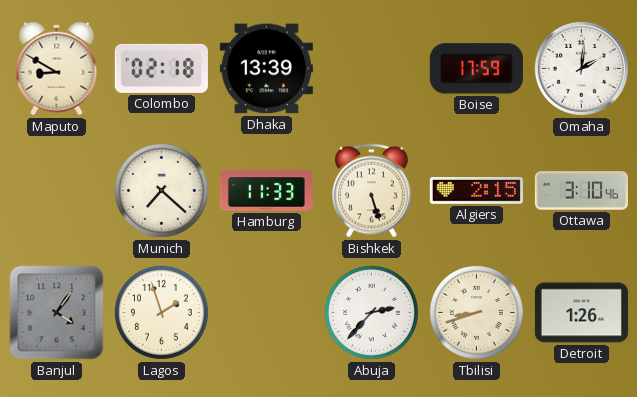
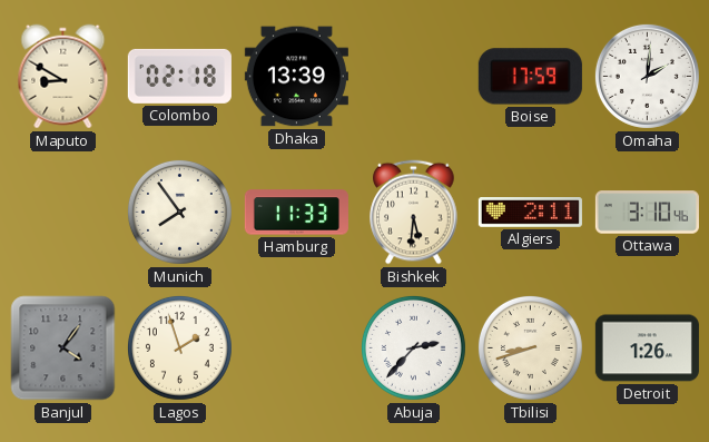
Munich: 7:22 -> 7:54 (179, 212)
Bishkek: 5:27 -> 5:31 (414, 213)
Algiers: 2:15 -> 2:11 (530, 213)
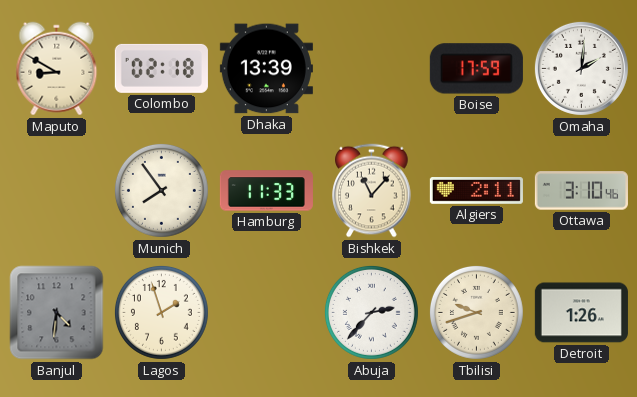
Bishkek: 5:31 -> 11:07 (372, 191)
Banjul: 4:06 -> 4:31 (57, 313)
Tbilisi: 8:42 -> 9:42 (476, 312)
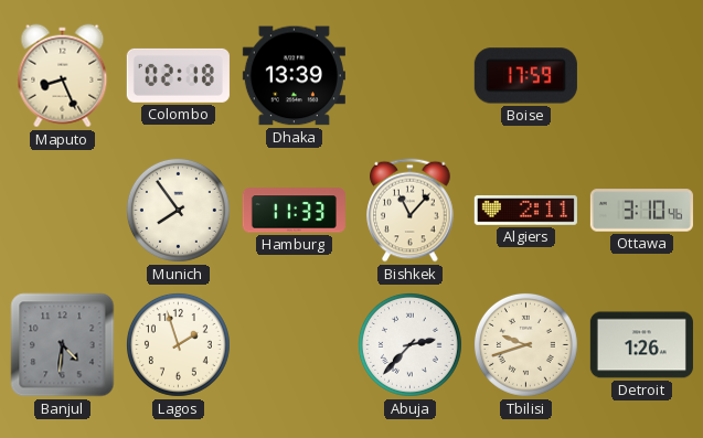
Maputo: 8:50 -> 8:26 (63, 76)
Omaha: 2:01 -> none (581, 68)
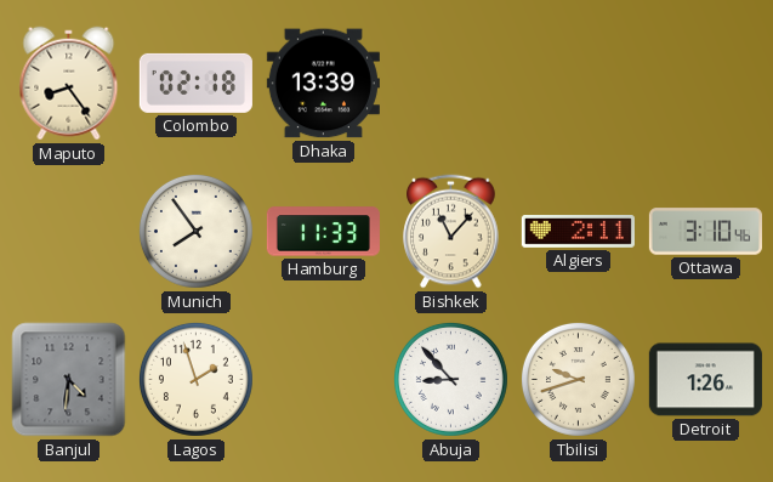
Maputo: 8:26 -> 8:24 (69, 84)
Boise: 17:59 -> none (525, 76)
Abuja: 2:37 -> 8:53 (450, 379)
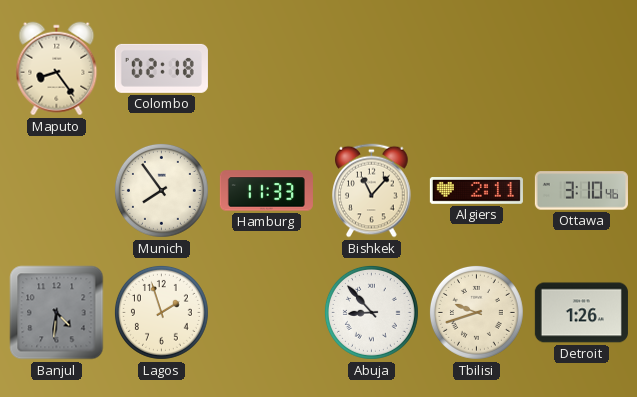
Dhaka: 13:39 -> none (323, 84)
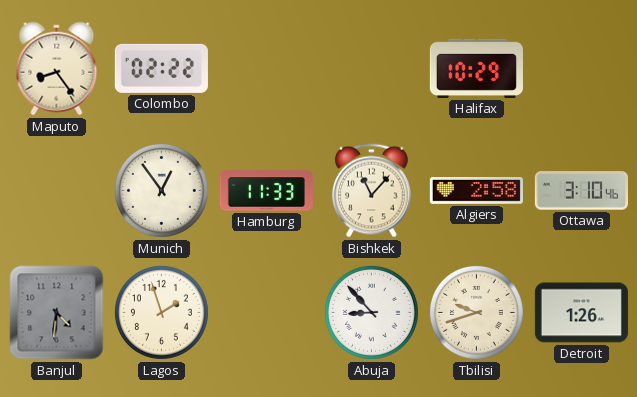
Colombo: 02:18 -> 02:22 (161, 68)
Halifax: none -> 10:29 (476, 68)
Munich: 7:54 -> 12:54 (161, 190)
Algiers: 2:11 -> 2:58 (476, 191)
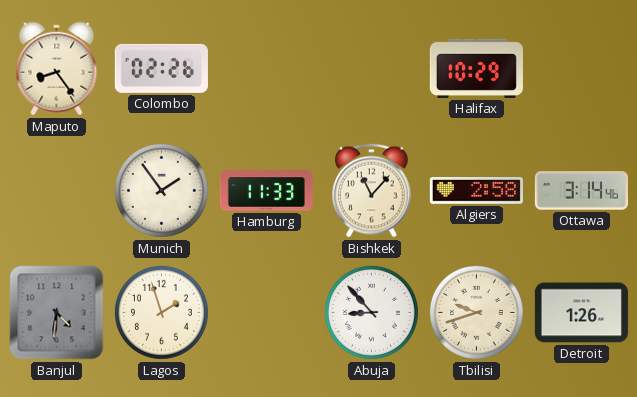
Colombo: 02:22 -> 02:26 (161, 68)
Munich: 12:54 -> 1:54 (161, 190)
Ottawa: 3:10 -> 3:14 (581, 191)
